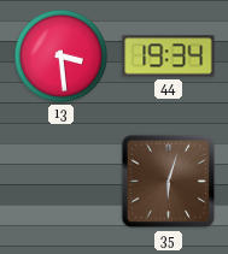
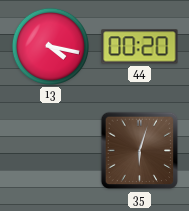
13: 3:29 -> 4:17 (50, 46)
44: 19:34 -> 00:20 (140, 47)
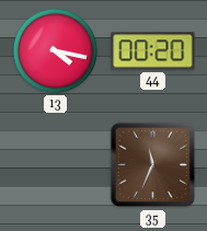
35: 6:03 -> 11:34 (153, 165)
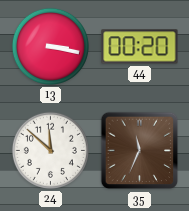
13: 4:17 -> 3:17 (50, 46)
24: none -> 11:52 (50, 150)
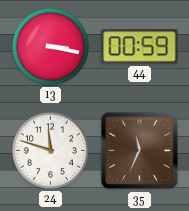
44: 00:20 -> 00:59 (140, 47)
24: 11:52 -> 11:48 (50, 150)
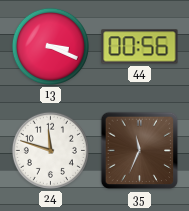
13: 3:17 -> 3:19 (50, 46)
44: 00:59 -> 00:56 (140, 47)
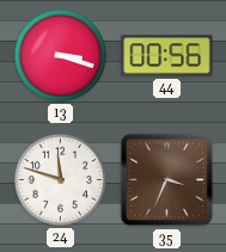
13: 3:19 -> 3:18 (60, 55)
35: 11:34 -> 3:34 (167, 180)
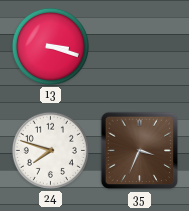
44: 00:56 -> none (167, 56)
24: 11:48 -> 7:48 (50, 150)
